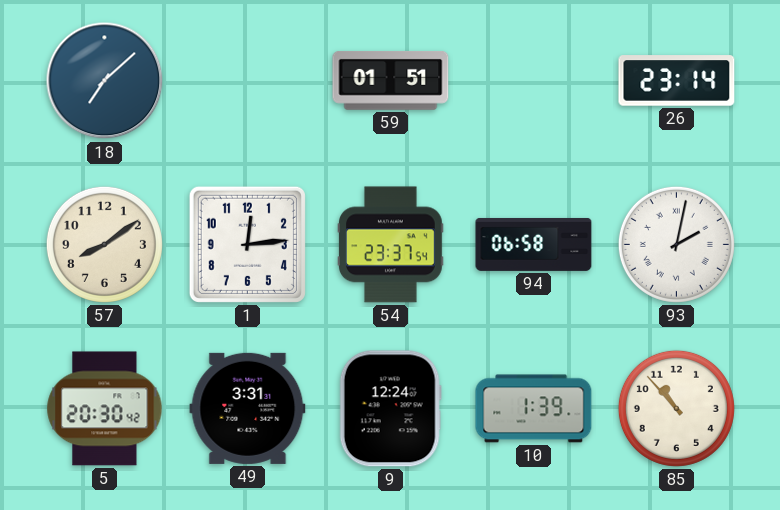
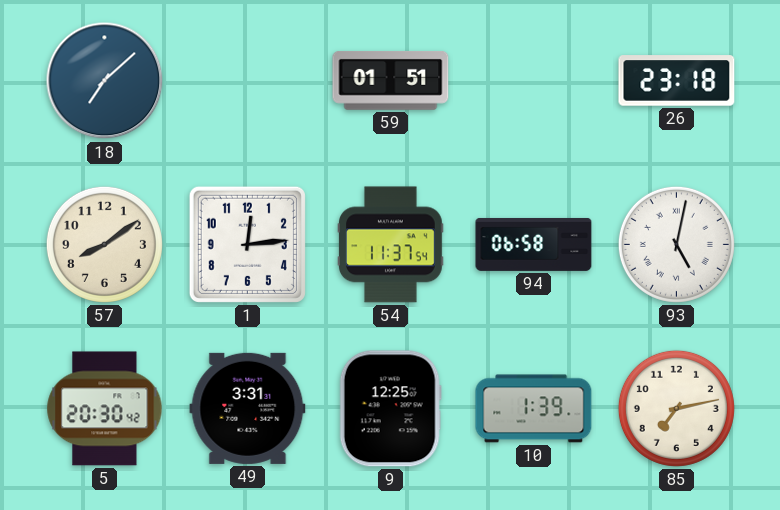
26: 23:14 -> 23:18 (677, 81)
54: 23:37 -> 11:37 (391, 245)
93: 2:02 -> 5:02 (676, 244)
9: 12:24 -> 12:25 (390, 409)
85: 10:53 -> 7:13 (676, 408)
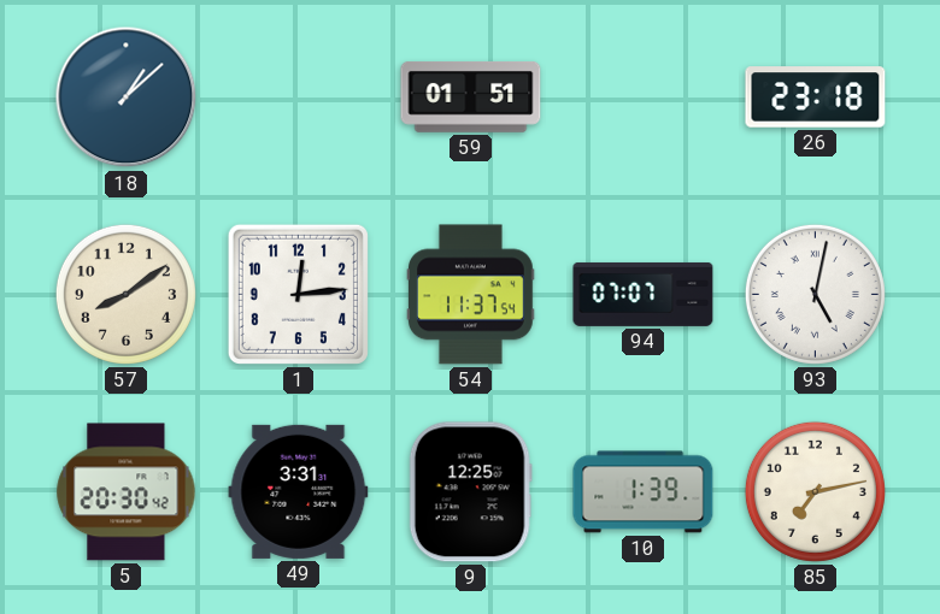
18: 7:08 -> 1:08 (127, 98)
94: 06:58 -> 07:07 (644, 294)
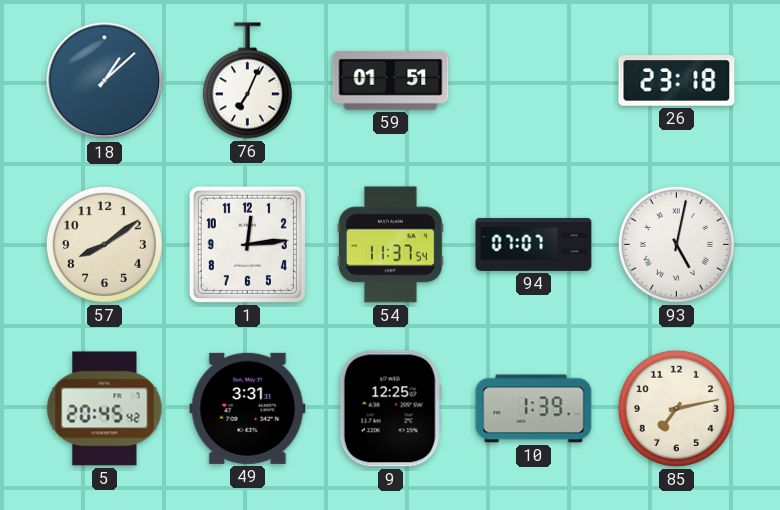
76: none -> 7:04 (247, 81)
5: 20:30 -> 20:45 (105, 409)
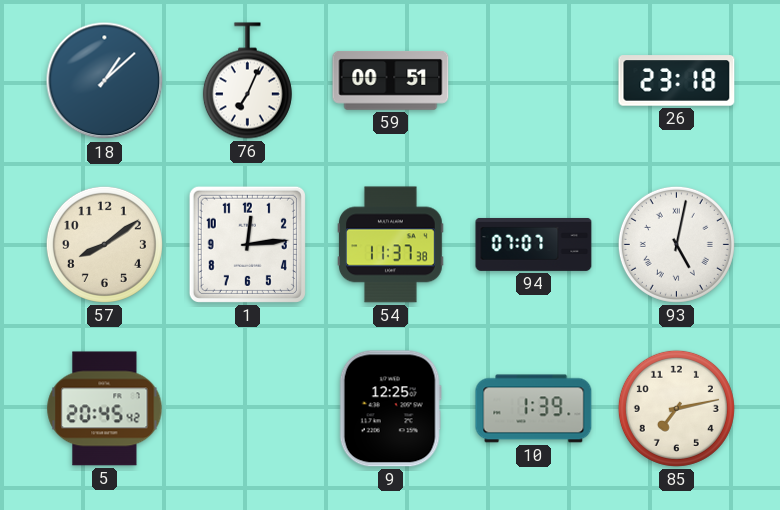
59: 01:51 -> 00:51 (391, 80)
54: 11:37:54 -> 11:37:38 (391, 245)
49: 3:31 -> none (248, 408)
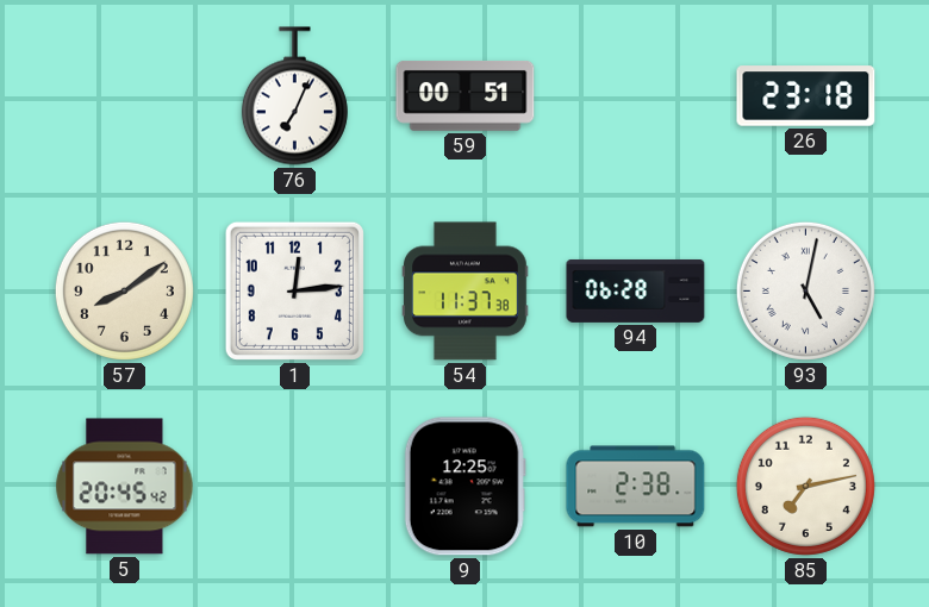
18: 1:08 -> none (105, 81)
94: 07:07 -> 06:28 (636, 290)
10: 1:39 -> 2:38 (636, 487)
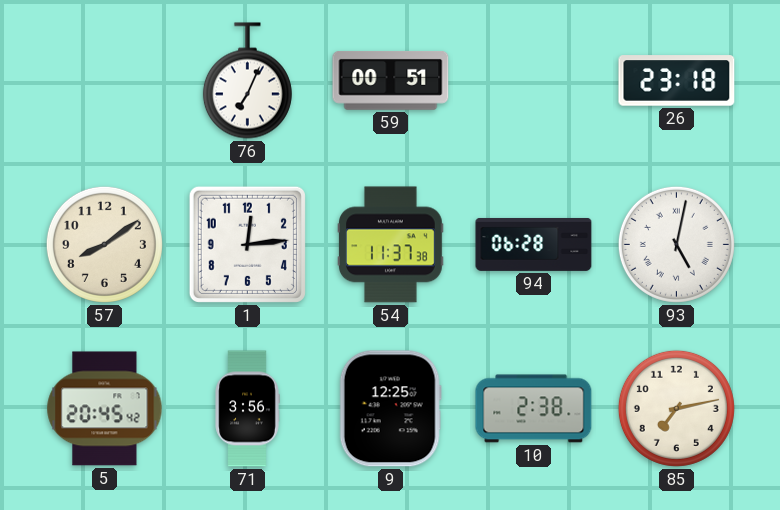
71: none -> 3:56 (247, 409)
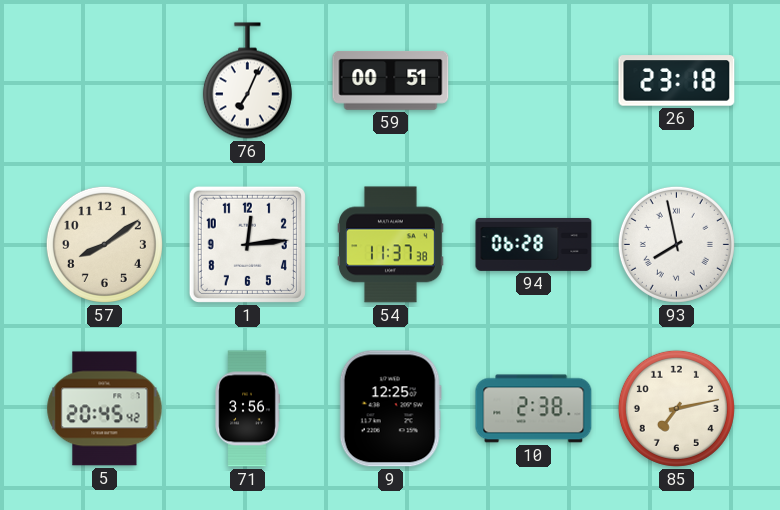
93: 5:02 -> 7:58 (676, 244)
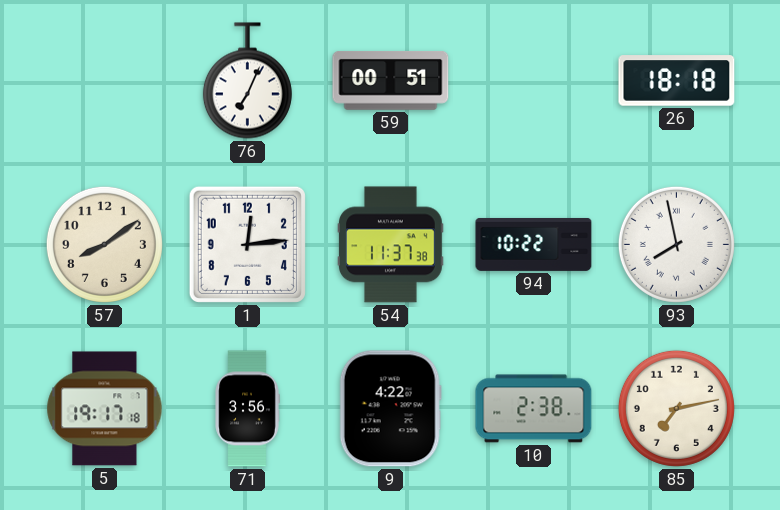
26: 23:18 -> 18:18 (677, 81)
94: 06:28 -> 10:22 (534, 244)
5: 20:45 -> 19:17 (105, 409)
9: 12:25 -> 4:22 (390, 409)
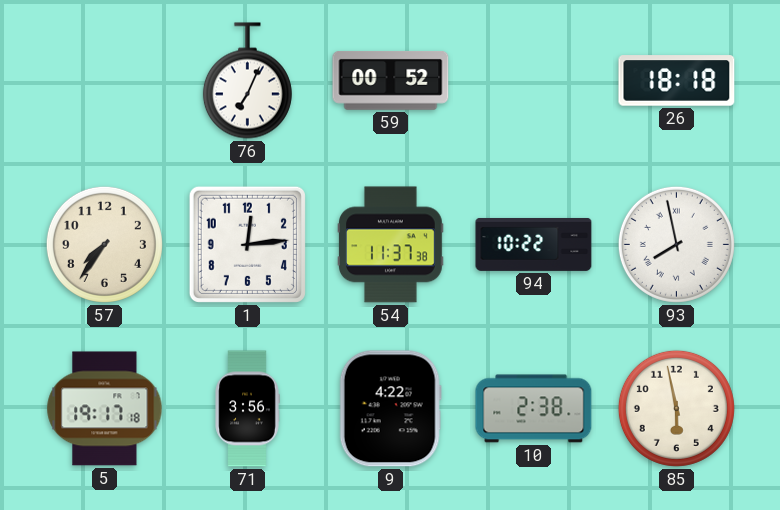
59: 00:51 -> 00:52 (391, 80)
57: 8:09 -> 7:36 (104, 244)
85: 7:13 -> 5:58 (676, 408)
